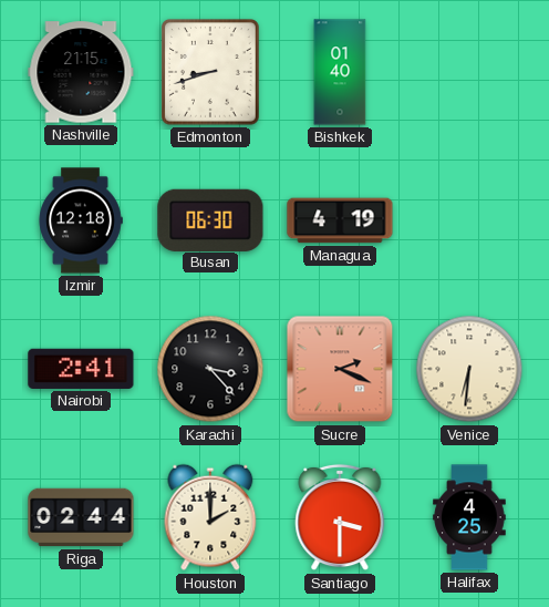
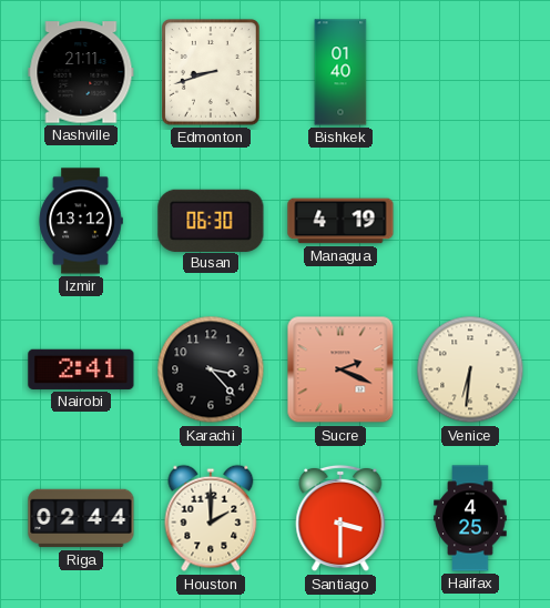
Nashville: 21:15 -> 21:11 (81, 72)
Izmir: 12:18 -> 13:12 (81, 221)
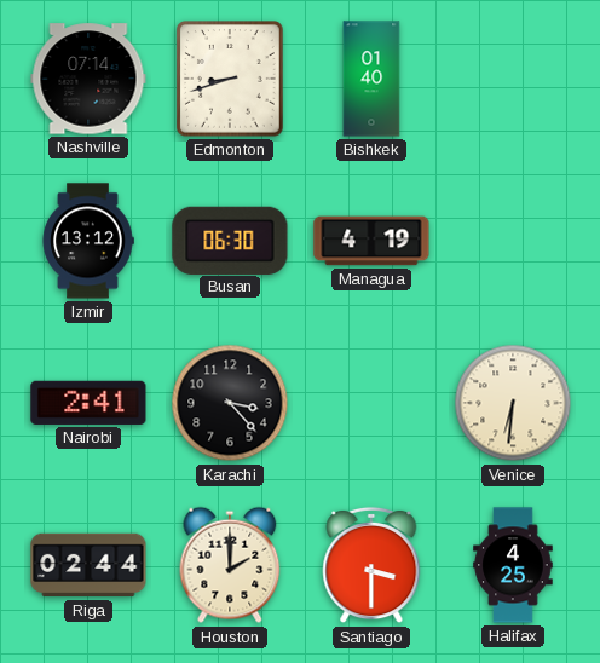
Nashville: 21:11 -> 07:14 (88, 79)
Sucre: 2:19 -> none (340, 369)
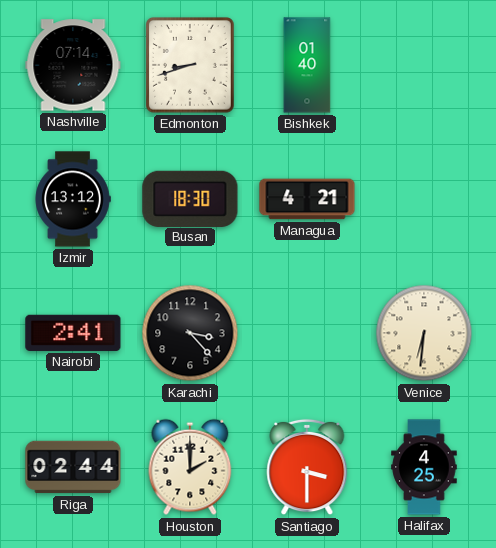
Busan: 06:30 -> 18:30 (190, 198)
Managua: 4:19 -> 4:21 (307, 199)
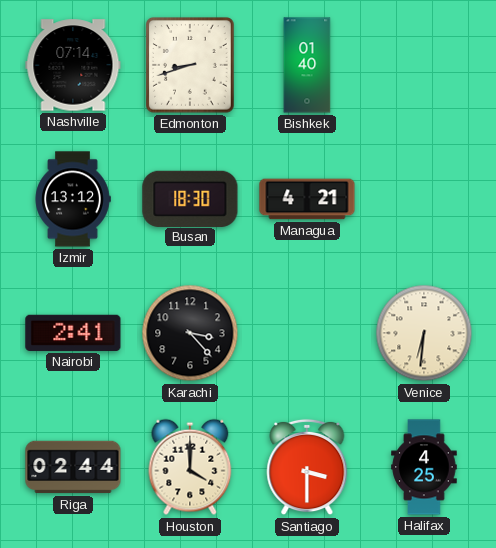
Houston: 2:00 -> 4:00 (190, 467)
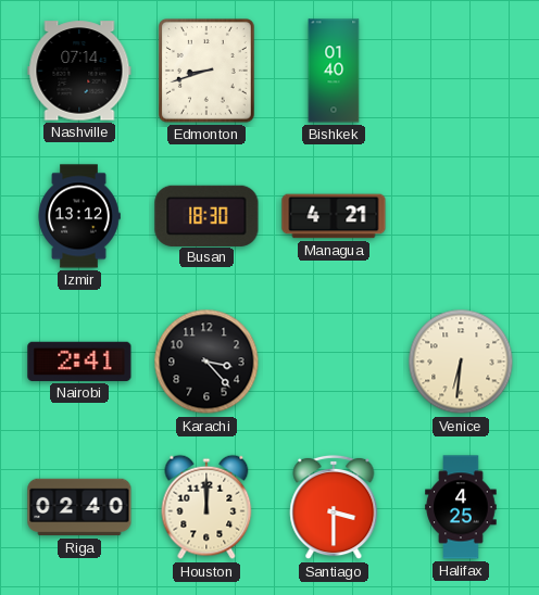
Riga: 02:44 -> 02:40 (79, 507)
Houston: 4:00 -> 12:00 (206, 507)
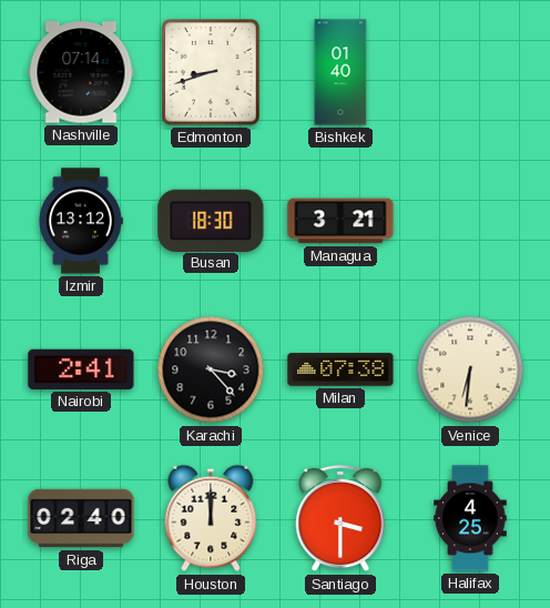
Managua: 4:21 -> 3:21 (340, 221)
Milan: none -> 07:38 (340, 369)
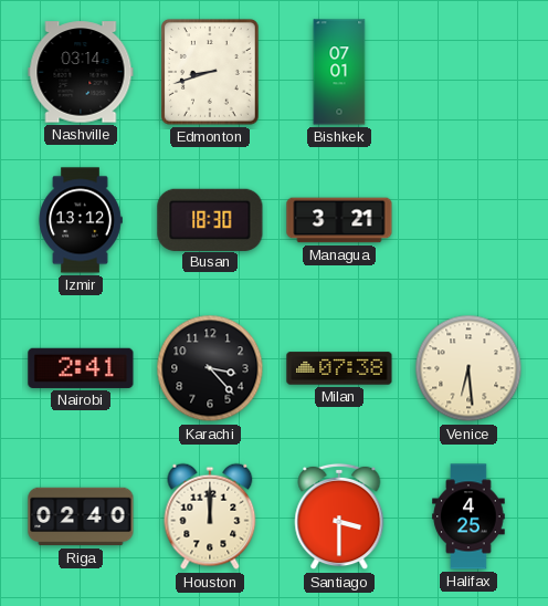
Nashville: 07:14 -> 03:14 (81, 72)
Bishkek: 01:40 -> 07:01 (339, 72)
Venice: 6:31 -> 6:29 (468, 368)
